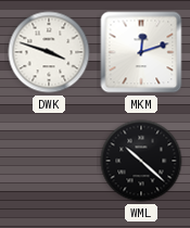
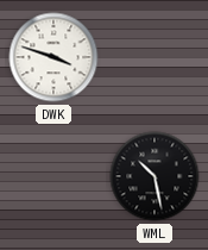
MKM: 12:12 -> none (141, 52)
WML: 10:22 -> 10:28 (155, 176)
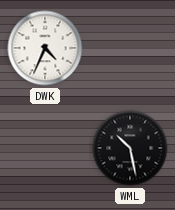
DWK: 3:48 -> 4:34 (45, 48)
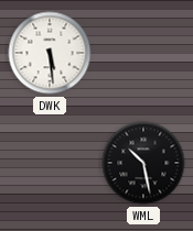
DWK: 4:34 -> 5:29 (50, 53)
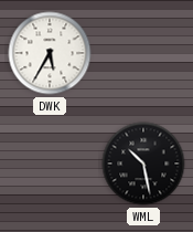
DWK: 5:29 -> 5:35 (50, 53)
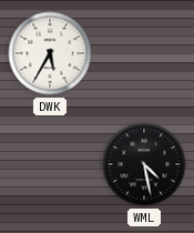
WML: 10:28 -> 4:28 (144, 164)
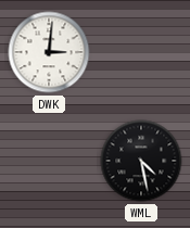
DWK: 5:35 -> 3:01 (49, 52)
